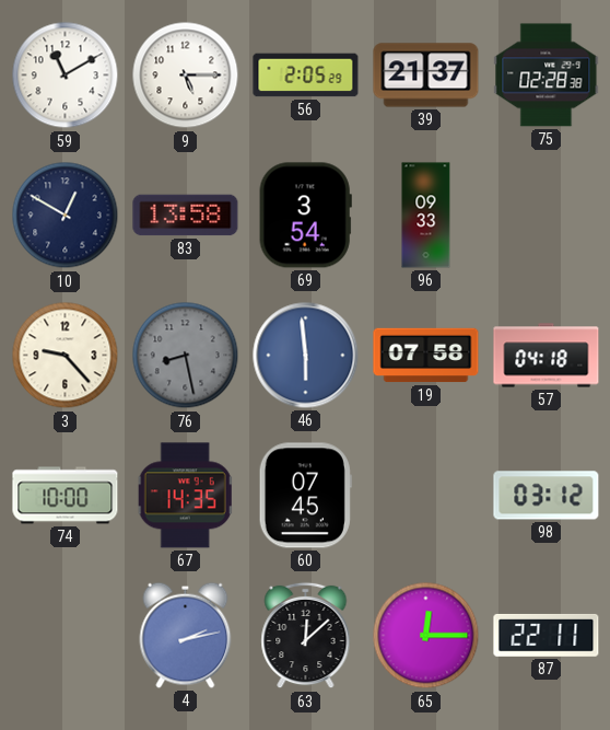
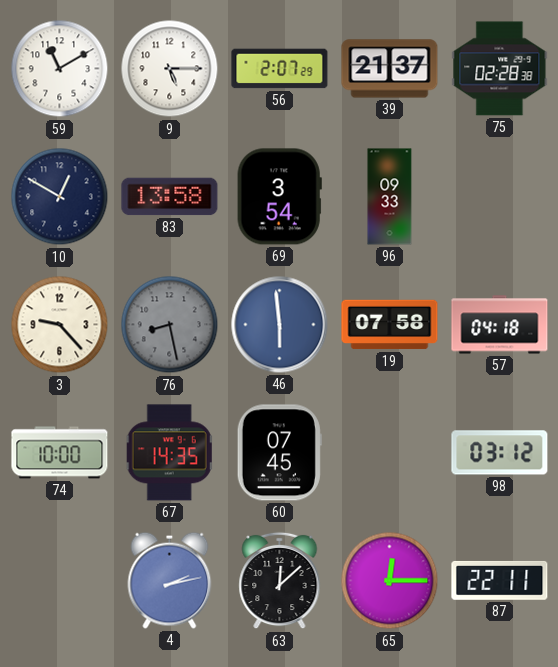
56: 2:05 -> 2:07 (280, 69)
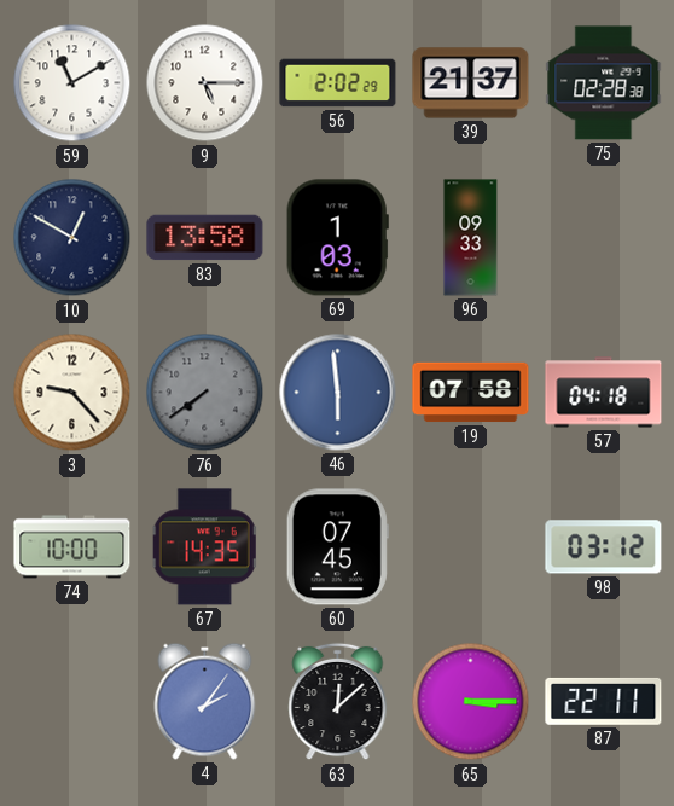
56: 2:07 -> 2:02 (338, 83)
69: 3:54 -> 1:03 (337, 238)
76: 8:28 -> 7:39 (205, 393)
4: 2:13 -> 2:06 (205, 701)
65: 12:15 -> 3:15 (471, 702)
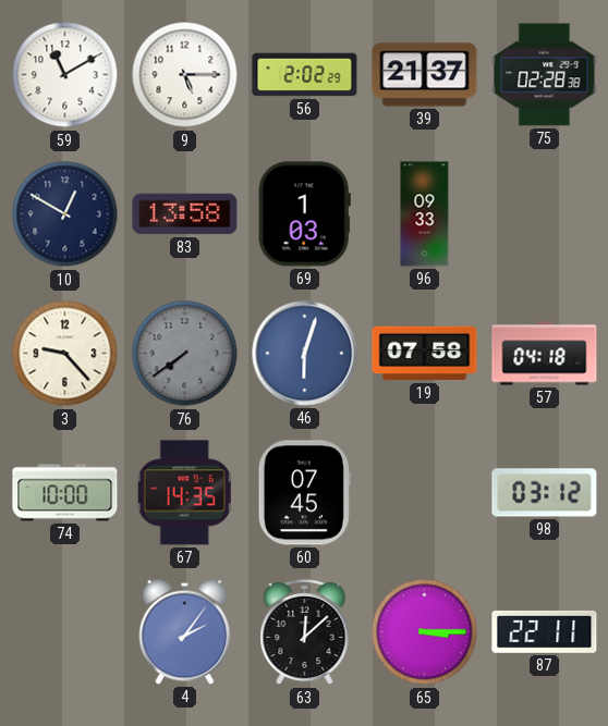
46: 5:59 -> 6:03 (305, 354)
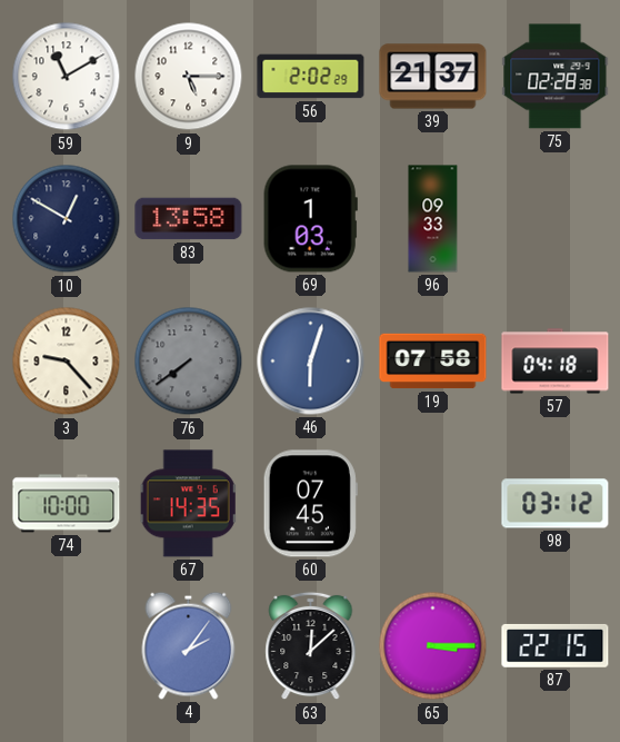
87: 22:11 -> 22:15 (556, 645)
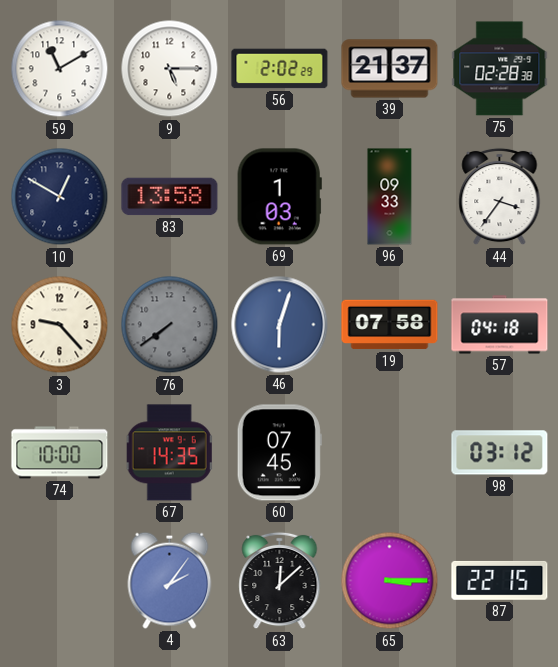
44: none -> 3:36 (500, 197)
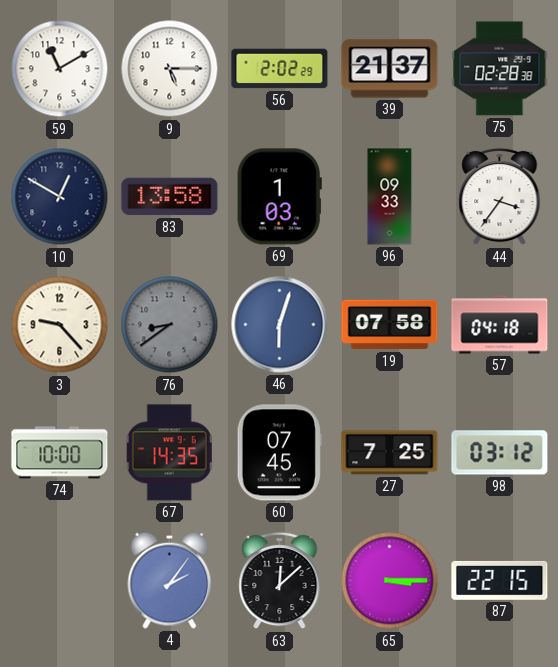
76: 7:39 -> 8:39 (170, 325)
27: none -> 7:25 (390, 453)
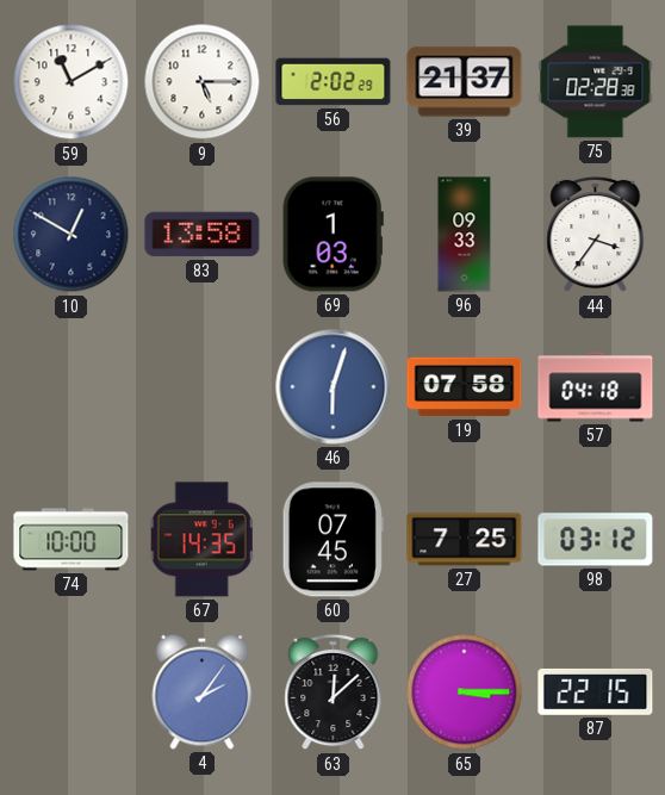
3: 9:23 -> none (60, 325)
76: 8:39 -> none (170, 325)
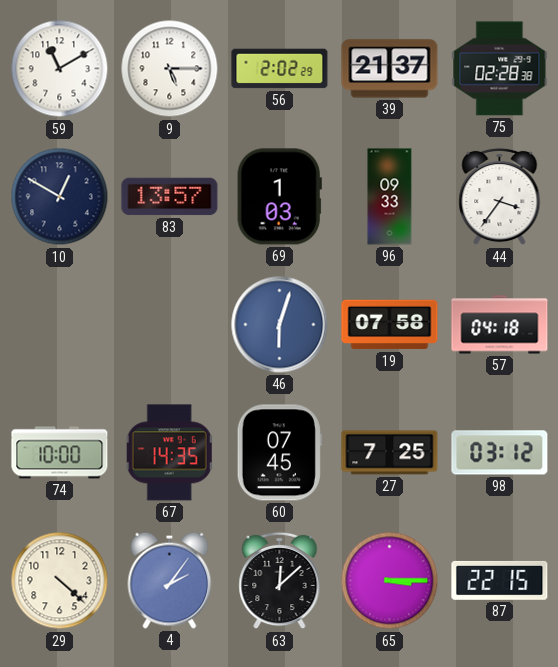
83: 13:58 -> 13:57 (170, 197)
29: none -> 4:22 (60, 581)
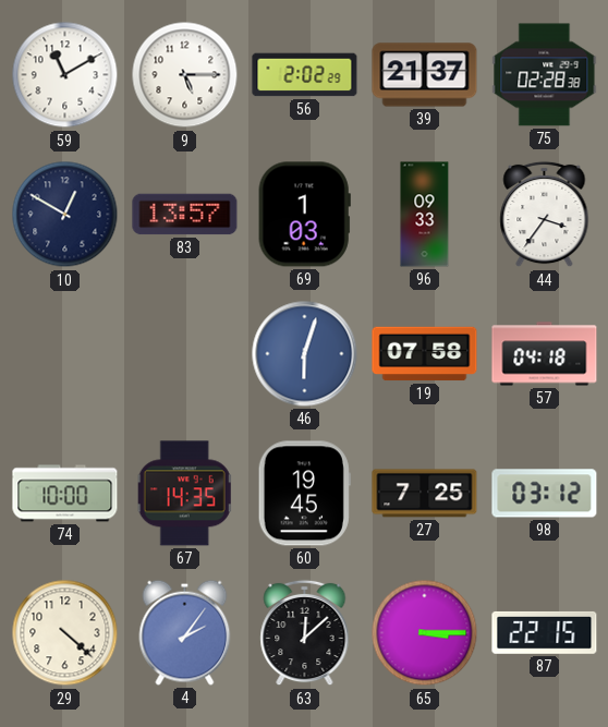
60: 07:45 -> 19:45 (304, 494)
